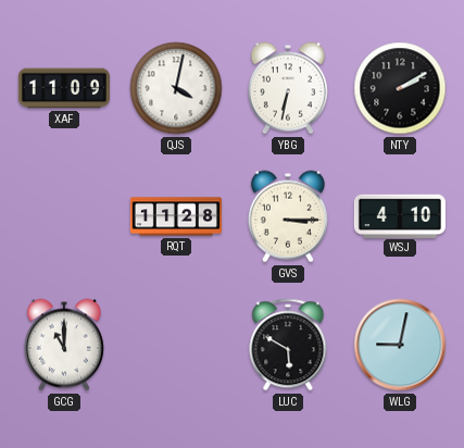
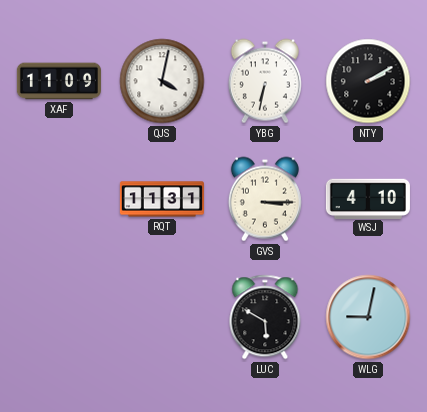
RQT: 11:28 -> 11:31 (162, 199)
GCG: 11:00 -> none (64, 345)
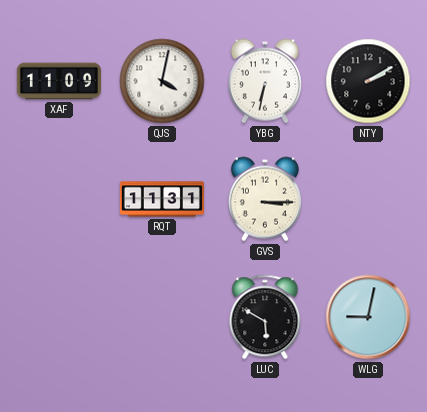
WSJ: 4:10 -> none (368, 198)
